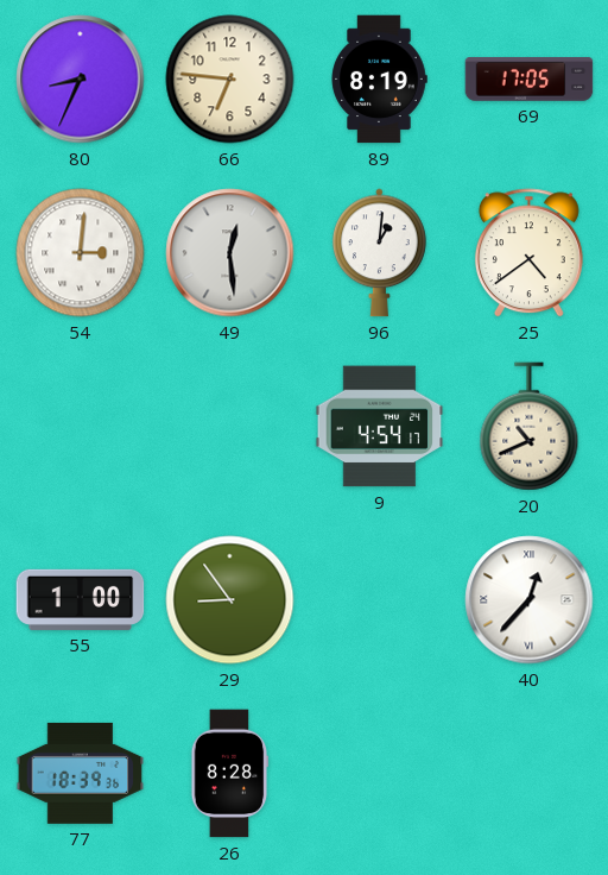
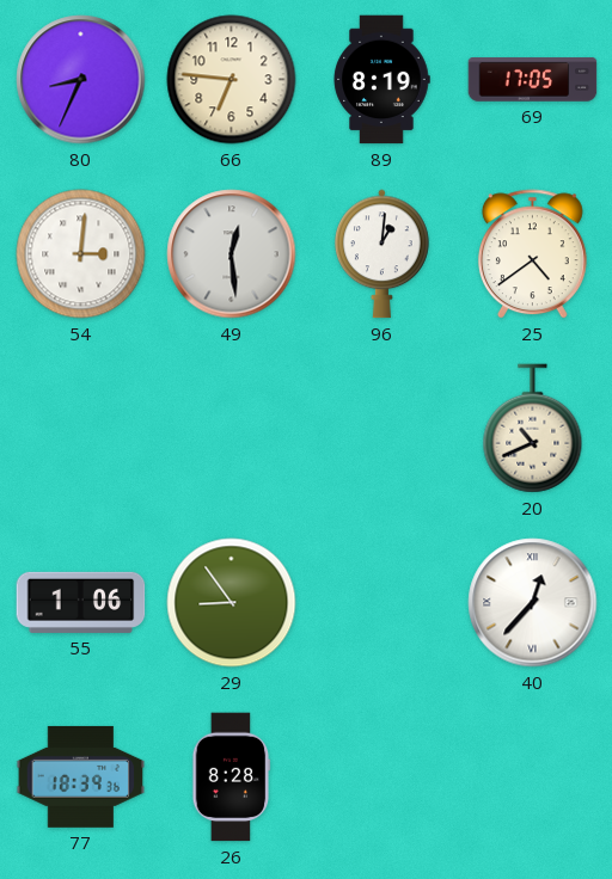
9: 4:54 -> none (380, 427)
55: 1:00 -> 1:06 (81, 602)
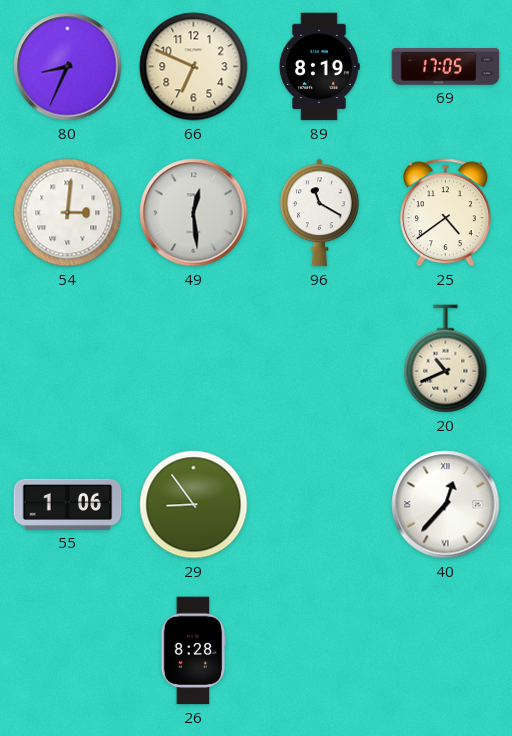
66: 6:46 -> 6:49 (194, 67)
96: 1:01 -> 11:20 (320, 213)
77: 18:39 -> none (81, 776)
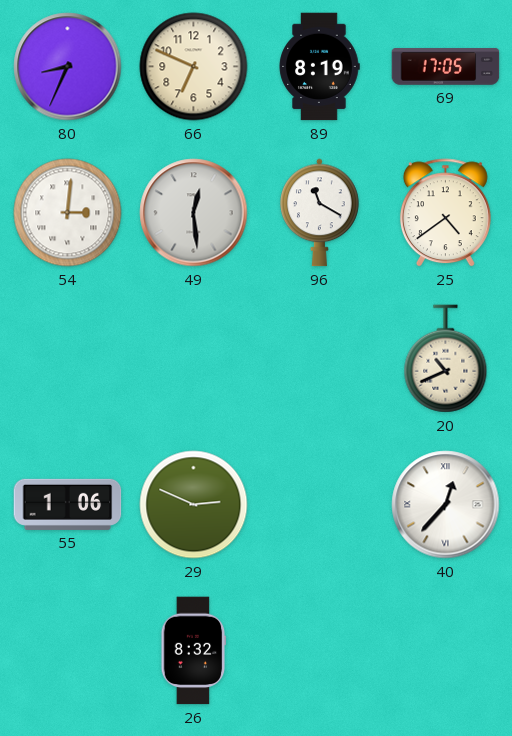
29: 8:54 -> 2:49 (194, 505)
26: 8:28 -> 8:32 (194, 651)
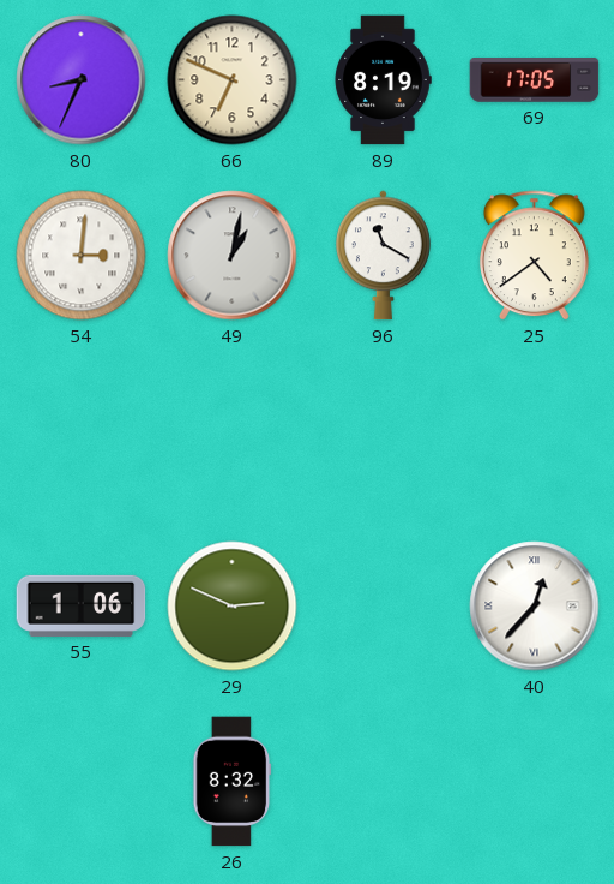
49: 12:29 -> 1:02 (233, 256)
20: 10:41 -> none (446, 359)
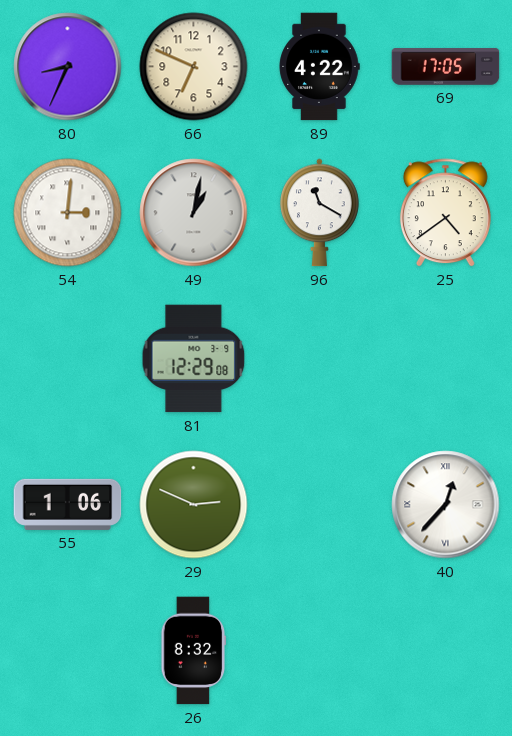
89: 8:19 -> 4:22 (319, 67)
81: none -> 12:29 (194, 359)
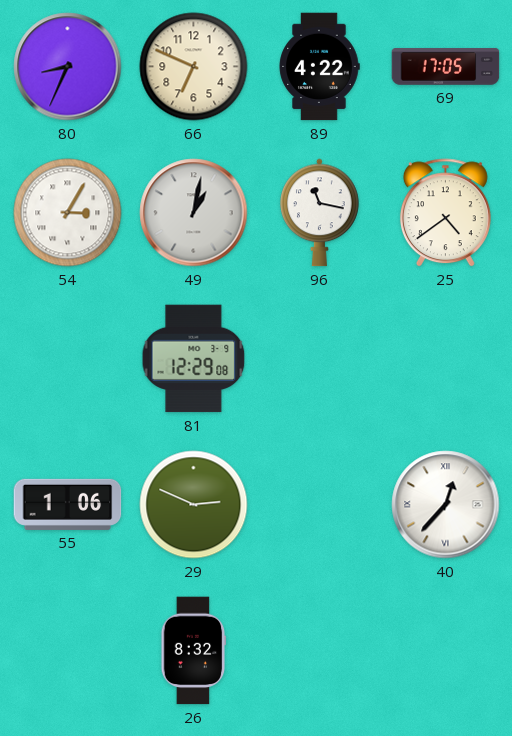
54: 3:01 -> 3:05 (68, 213)
96: 11:20 -> 11:17 (320, 213)
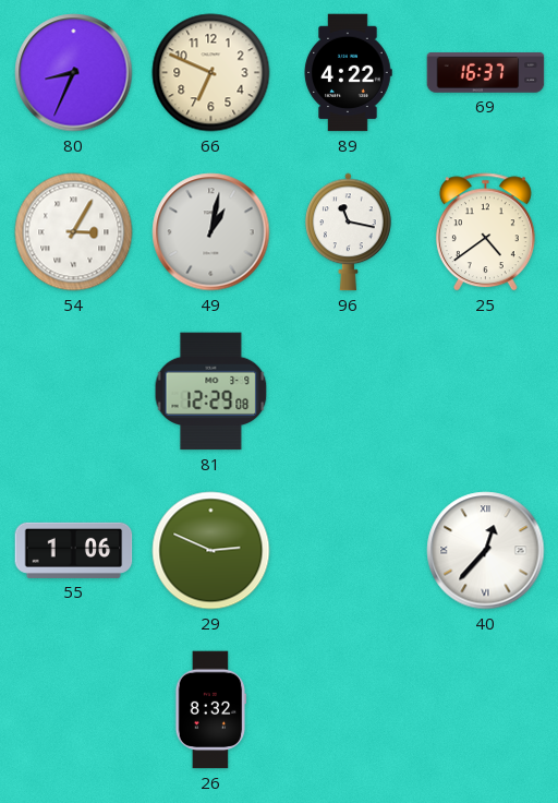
69: 17:05 -> 16:37 (486, 73)
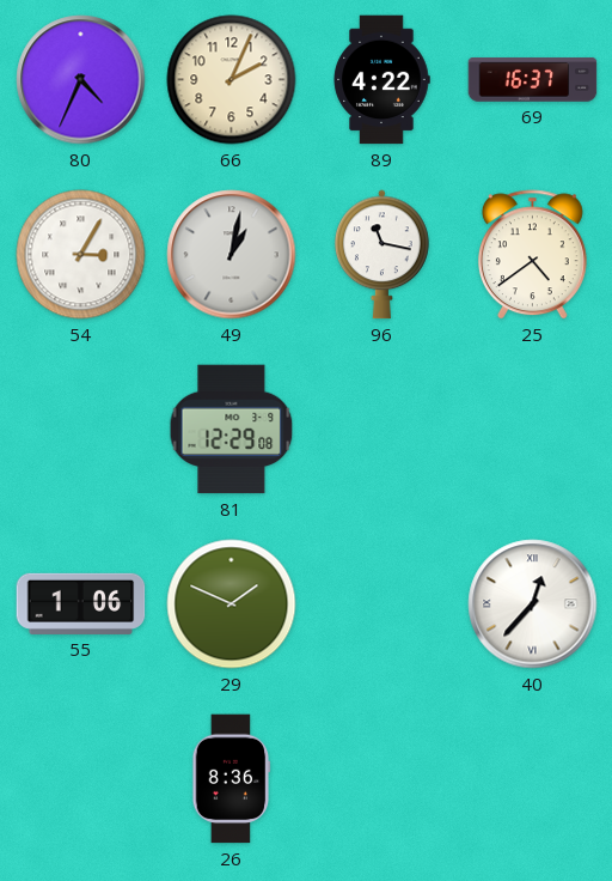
80: 8:34 -> 4:34 (81, 80)
66: 6:49 -> 2:04 (232, 80)
29: 2:49 -> 1:49 (232, 604)
26: 8:32 -> 8:36 (232, 779)
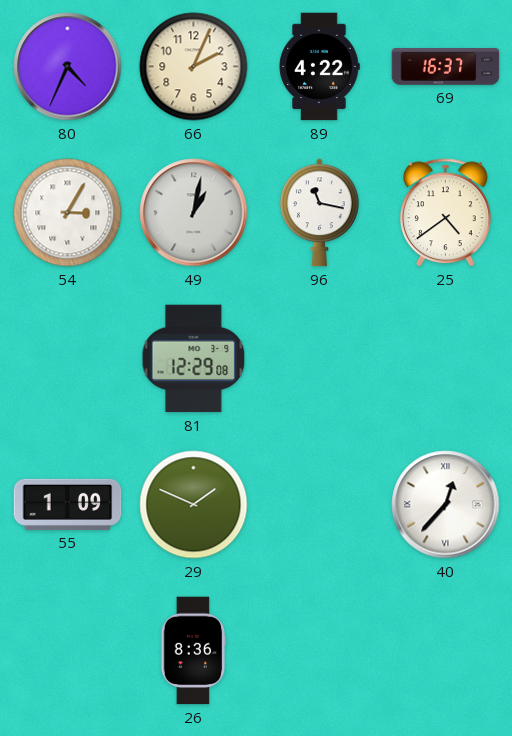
55: 1:06 -> 1:09 (68, 504)
